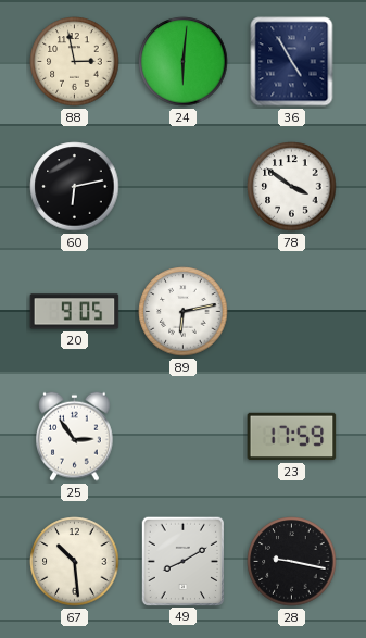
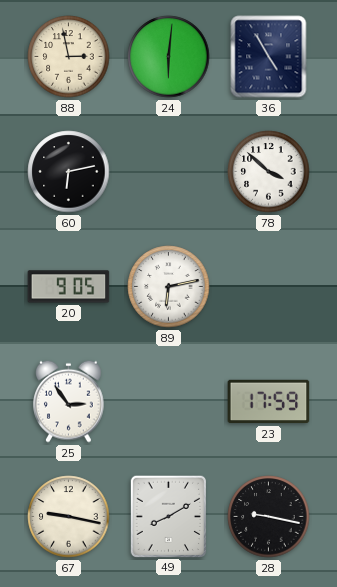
78: 3:51 -> 3:52 (269, 172)
67: 10:29 -> 9:17 (69, 517)
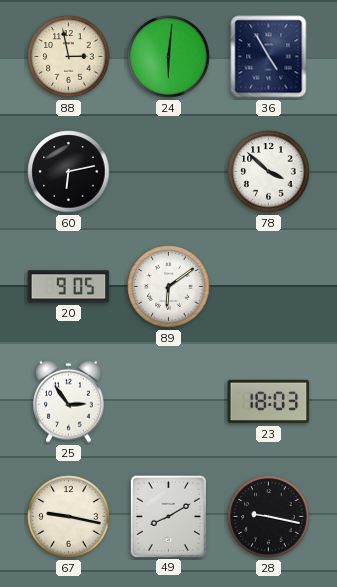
89: 6:13 -> 6:09 (169, 287)
23: 17:59 -> 18:03 (269, 402)
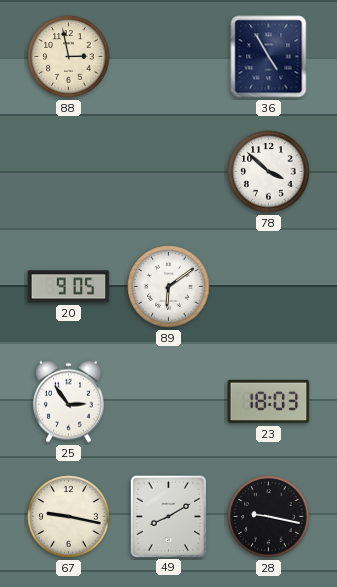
24: 6:01 -> none (169, 57)
60: 6:13 -> none (69, 172)
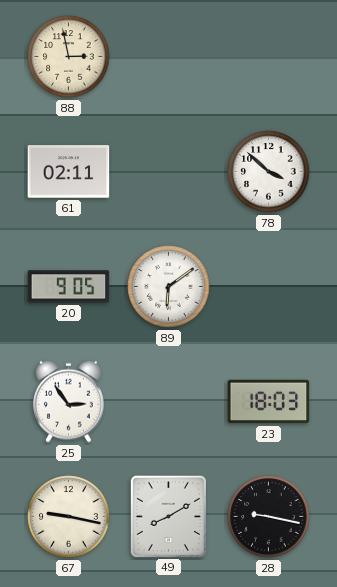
36: 4:55 -> none (269, 57)
61: none -> 02:11 (69, 172)
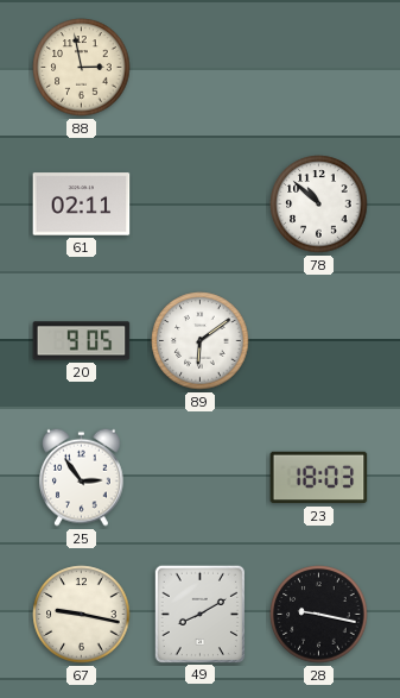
78: 3:52 -> 10:52 (319, 205)
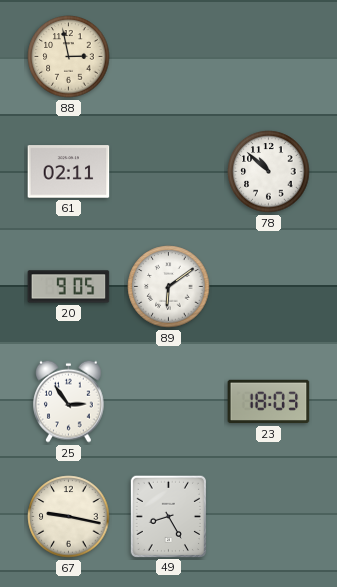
49: 8:10 -> 8:25 (168, 516)
28: 9:17 -> none (319, 615)
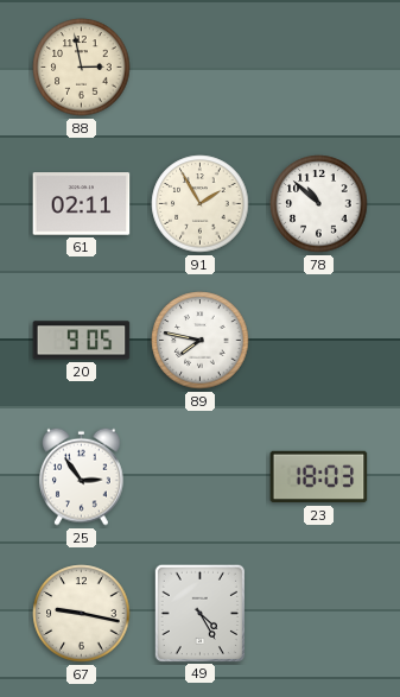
91: none -> 1:55 (201, 204)
89: 6:09 -> 7:47 (201, 341)
49: 8:25 -> 4:25 (199, 613)
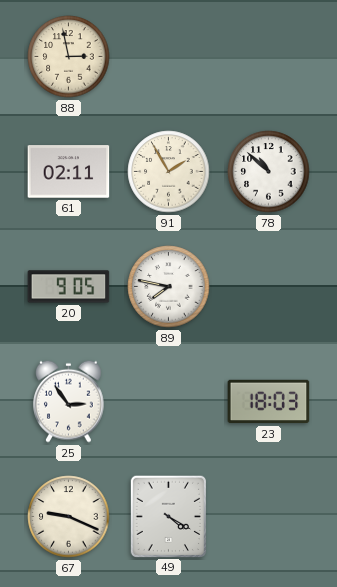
67: 9:17 -> 9:19 (69, 517)
49: 4:25 -> 4:20 (168, 516)
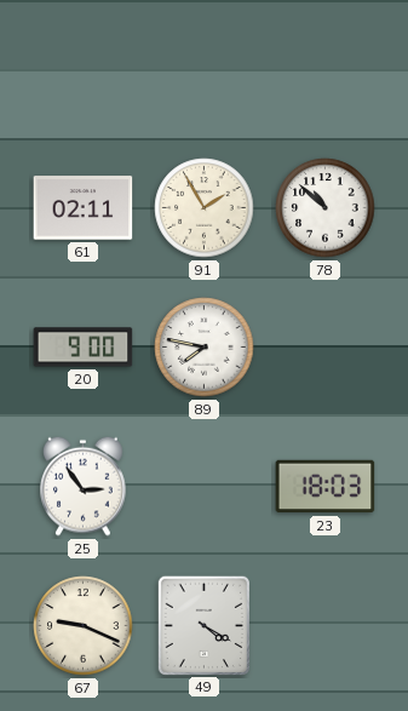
88: 2:58 -> none (69, 57)
20: 9:05 -> 9:00 (84, 348)
